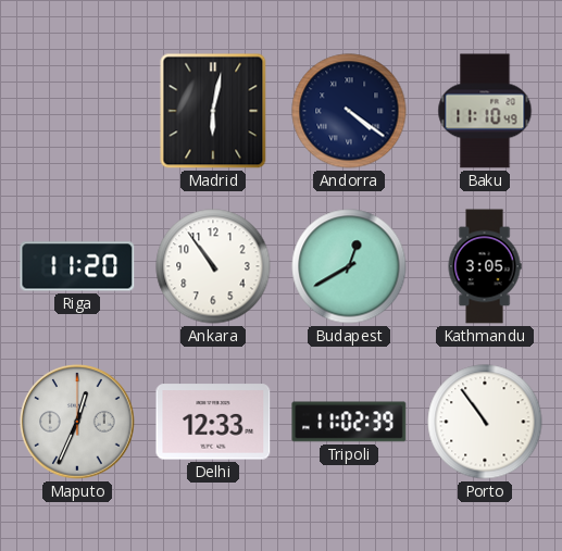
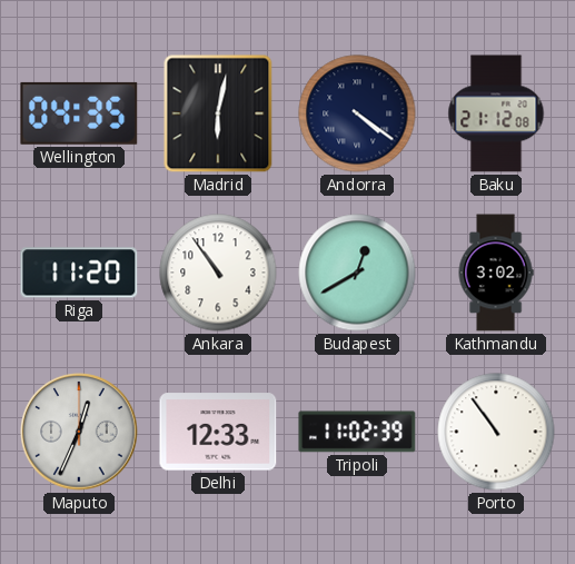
Wellington: none -> 04:35 (79, 113)
Baku: 11:10 -> 21:12 (496, 113)
Kathmandu: 3:05 -> 3:02 (496, 273)
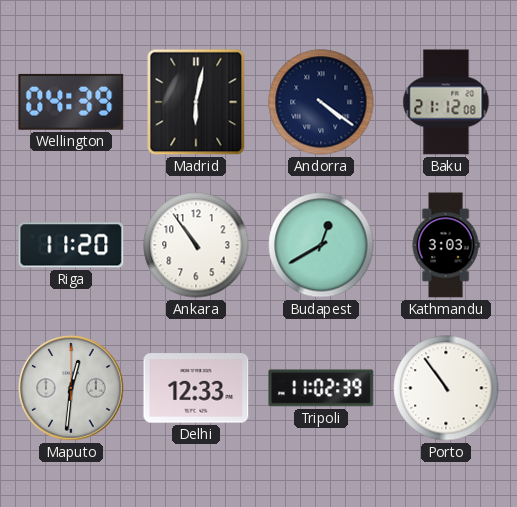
Wellington: 04:35 -> 04:39 (71, 102)
Kathmandu: 3:02 -> 3:03 (446, 245)
Maputo: 12:34 -> 12:31 (71, 388)
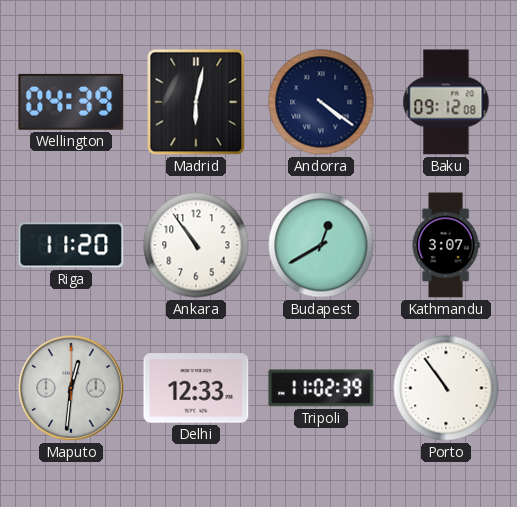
Baku: 21:12 -> 09:12 (446, 102)
Kathmandu: 3:03 -> 3:07 (446, 245)
